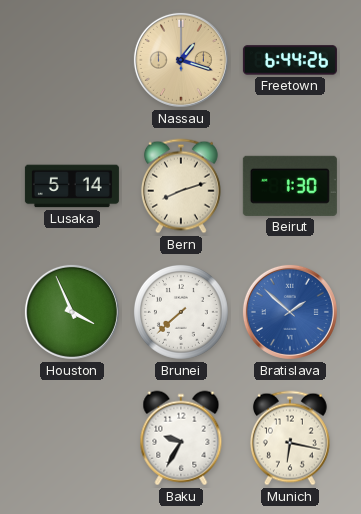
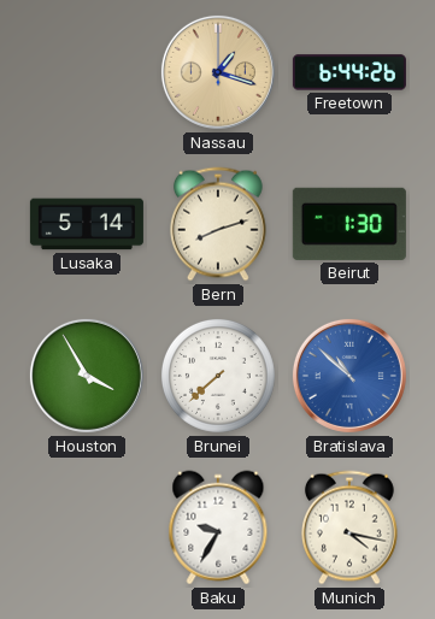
Houston: 3:56 -> 3:55 (87, 376)
Bratislava: 1:52 -> 10:52 (349, 376)
Munich: 6:17 -> 4:17 (349, 527)
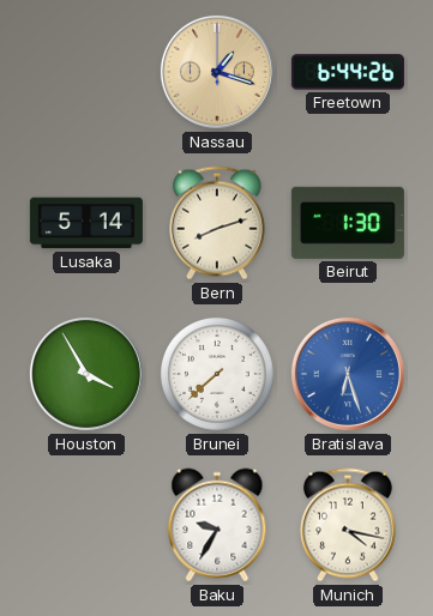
Bratislava: 10:52 -> 6:27 (348, 374)
